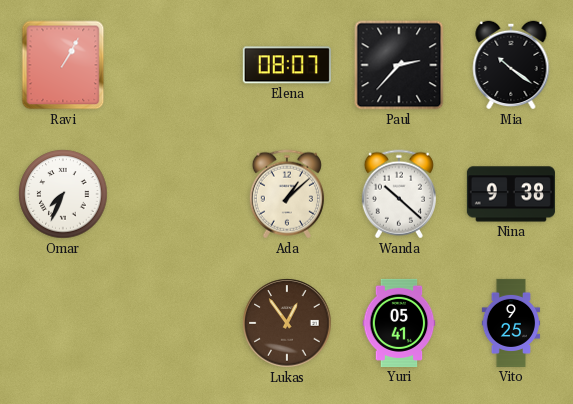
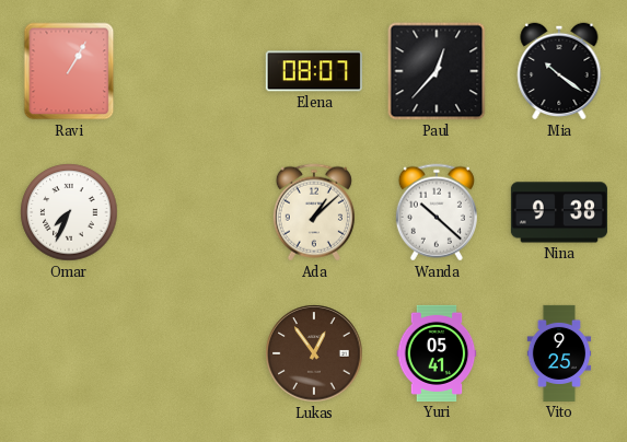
Paul: 2:37 -> 12:37 (437, 71)
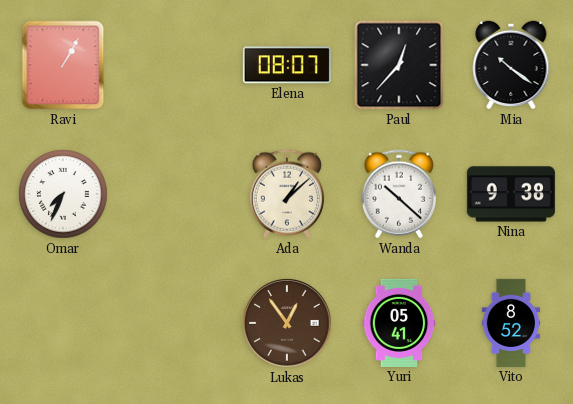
Vito: 9:25 -> 8:52 (511, 323)
